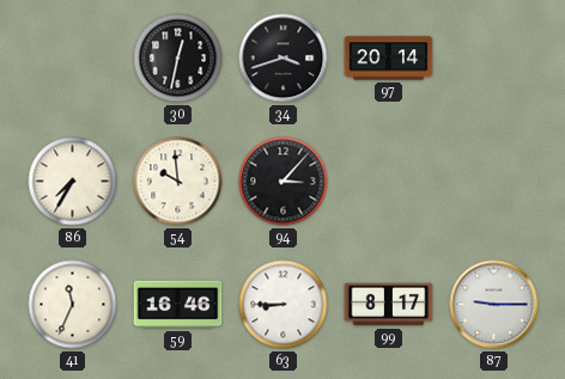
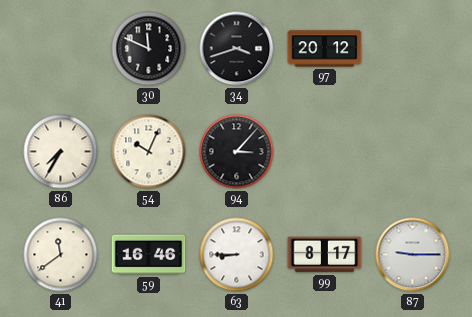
30: 12:32 -> 11:49 (149, 49)
97: 20:14 -> 20:12 (325, 49)
54: 9:59 -> 10:04 (149, 152)
41: 11:34 -> 11:39 (61, 255)
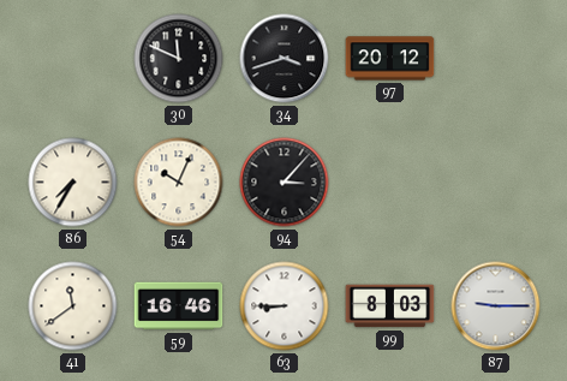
99: 8:17 -> 8:03 (390, 306)
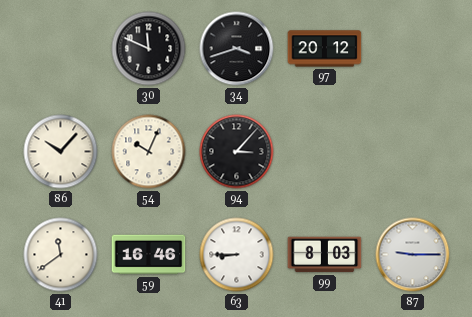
86: 7:35 -> 10:07 (61, 152)
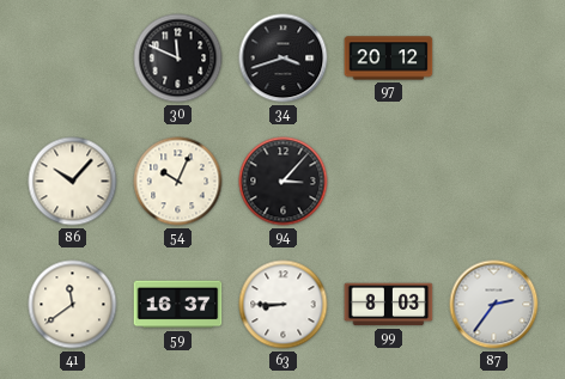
59: 16:46 -> 16:37 (178, 305)
87: 9:15 -> 2:36 (494, 305)
